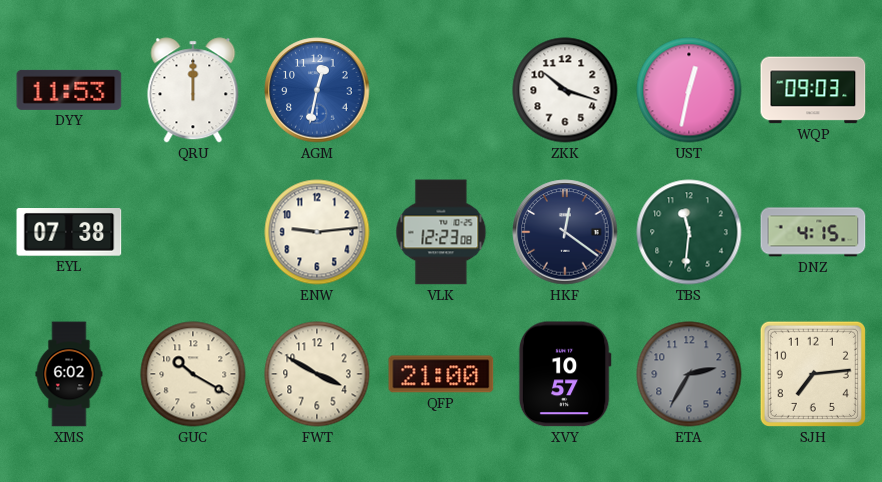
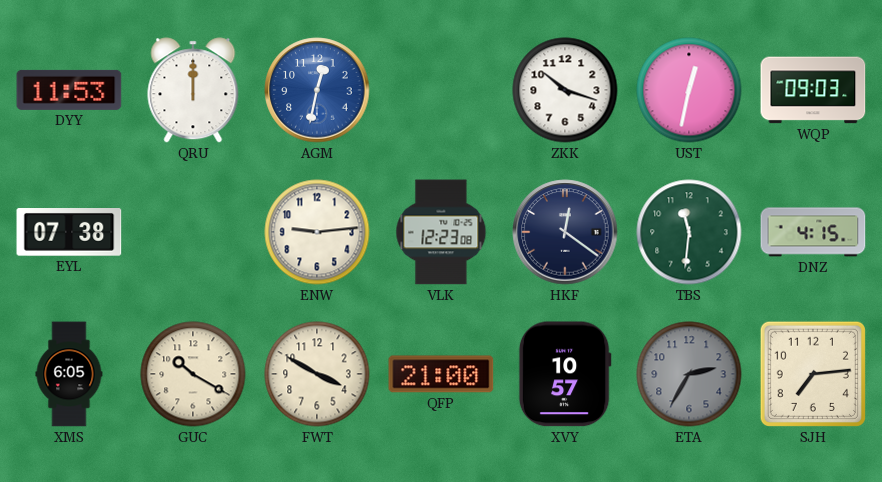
XMS: 6:02 -> 6:05 (69, 374)
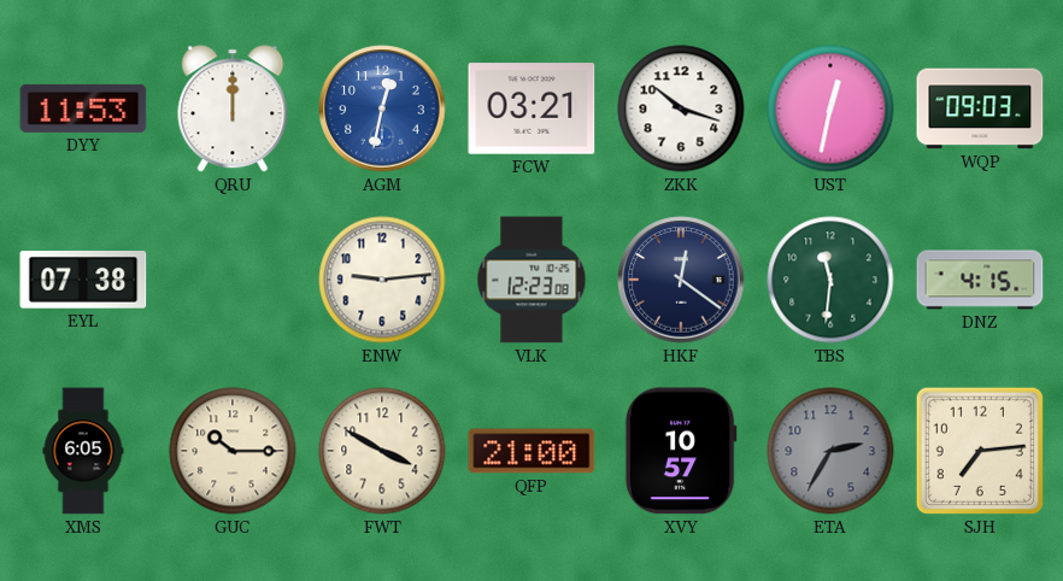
FCW: none -> 03:21 (531, 108)
GUC: 10:20 -> 10:15 (233, 451)
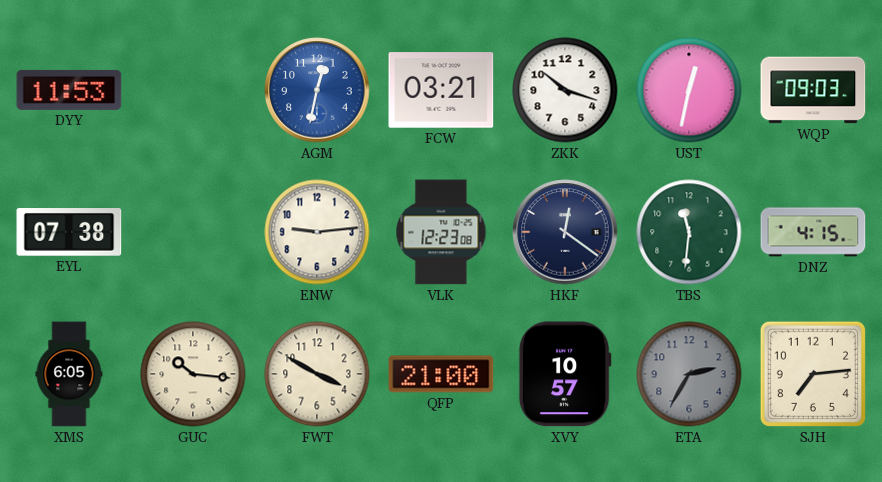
QRU: 12:00 -> none (233, 108)
GUC: 10:15 -> 10:16 (193, 374)
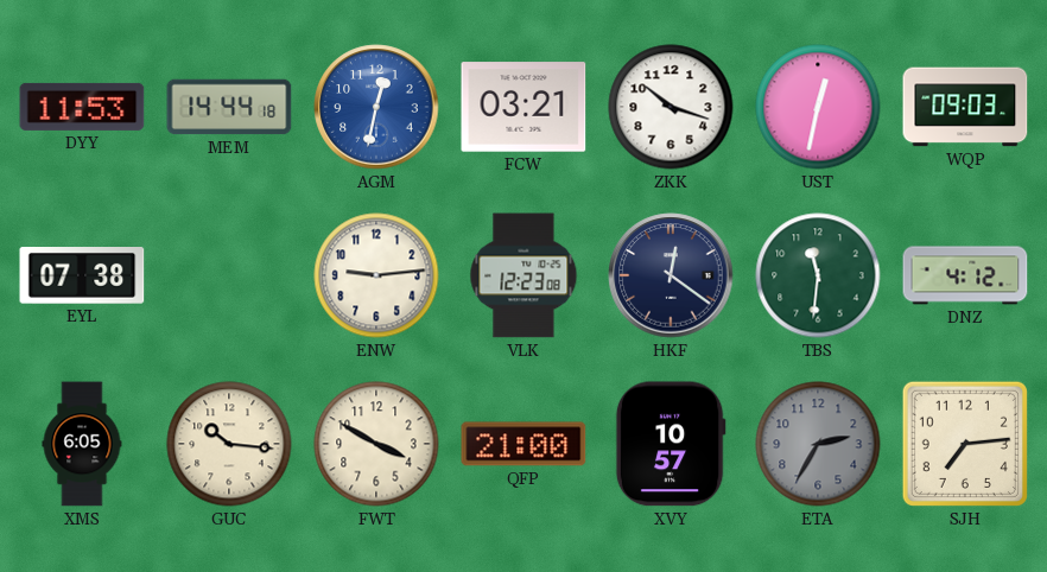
MEM: none -> 14:44 (229, 107)
DNZ: 4:15 -> 4:12 (965, 275)
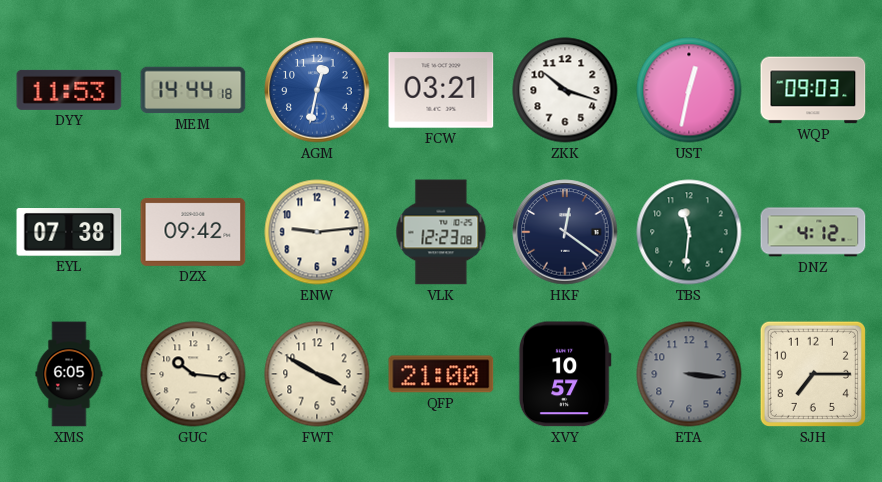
DZX: none -> 09:42 (193, 232)
ETA: 2:35 -> 3:16 (689, 374)
SJH: 7:14 -> 7:15 (813, 374)
